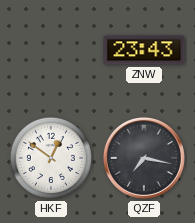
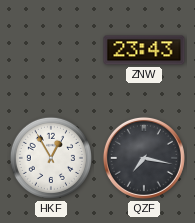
HKF: 12:51 -> 12:55 (51, 158)
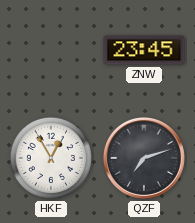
ZNW: 23:43 -> 23:45 (144, 50)
QZF: 7:17 -> 7:12 (144, 158)
